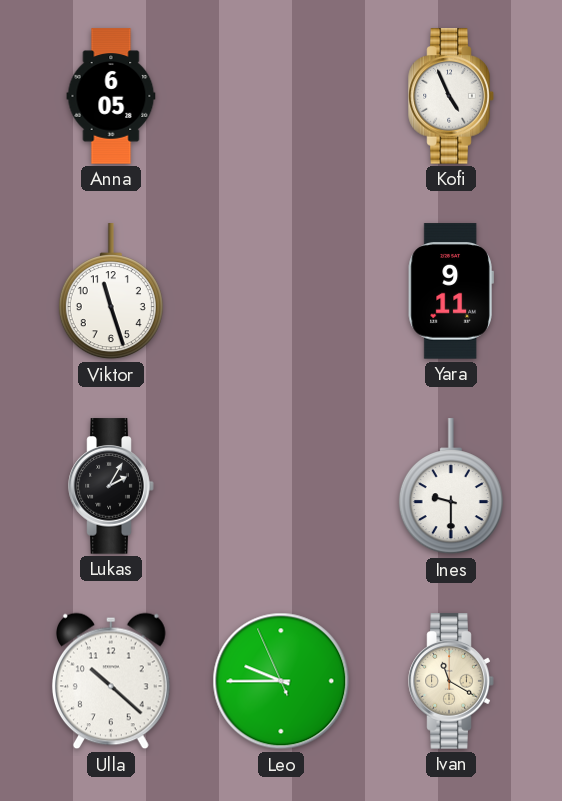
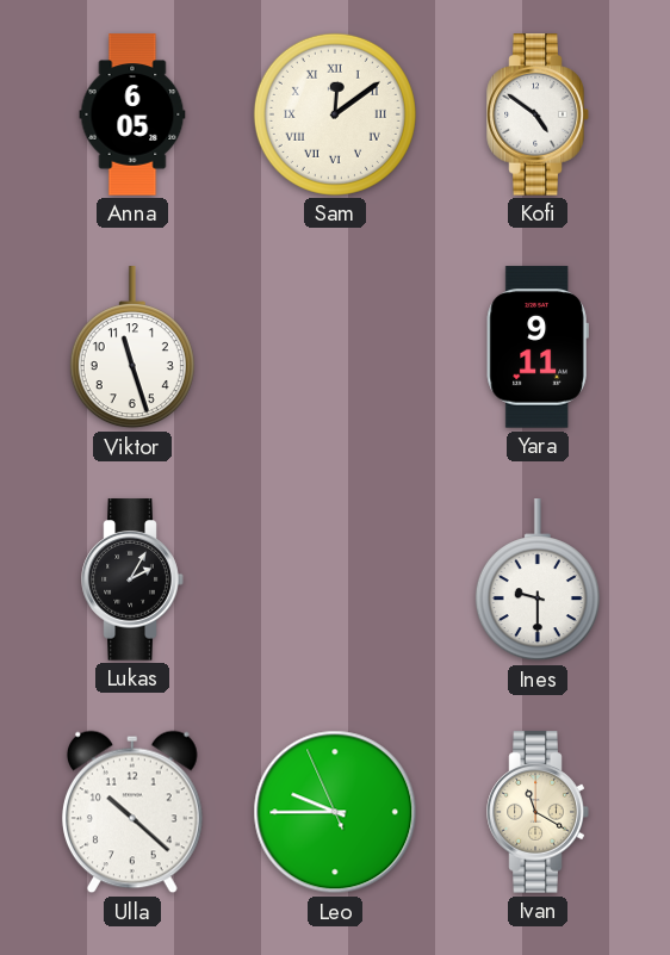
Sam: none -> 12:09 (335, 114)
Kofi: 4:56 -> 4:51 (538, 114)
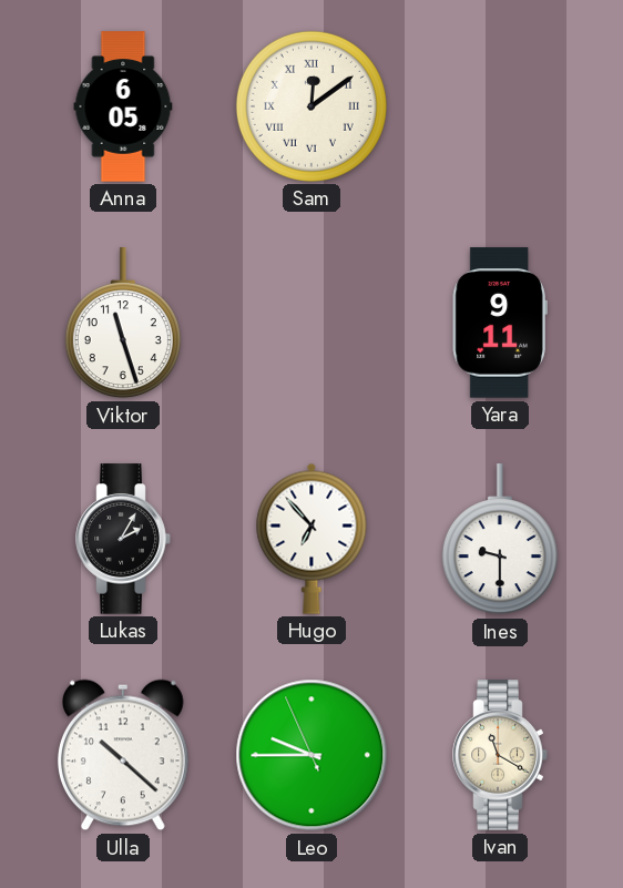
Kofi: 4:51 -> none (538, 114)
Hugo: none -> 6:53 (311, 539)
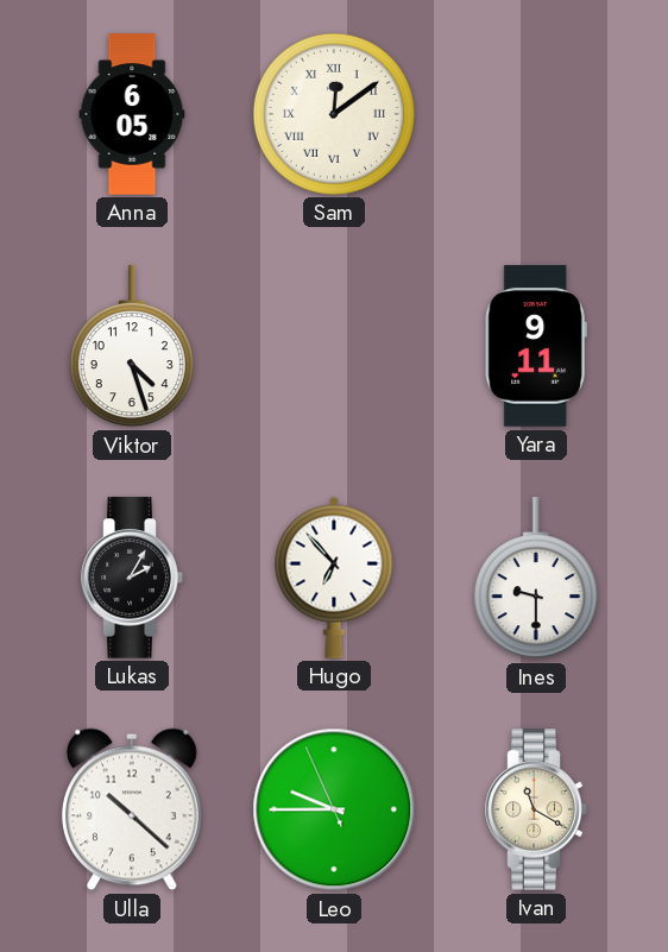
Viktor: 11:27 -> 4:27 (132, 347)
